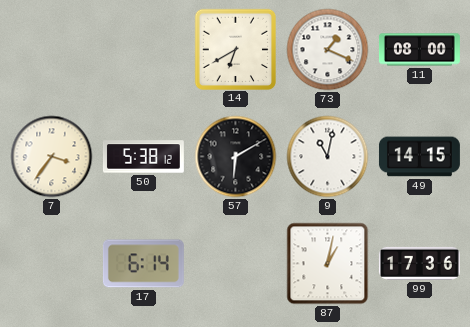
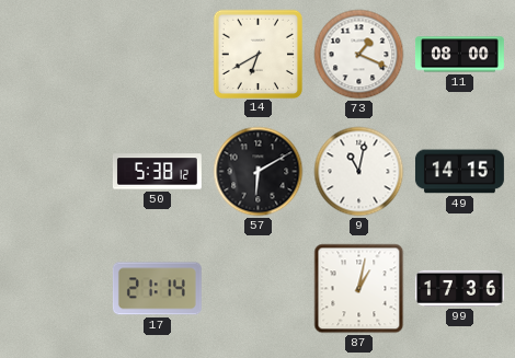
7: 3:36 -> none (52, 157)
17: 6:14 -> 21:14 (157, 289)
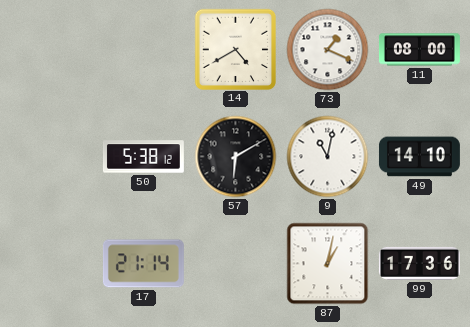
14: 6:40 -> 4:40 (235, 49)
49: 14:15 -> 14:10 (419, 157)
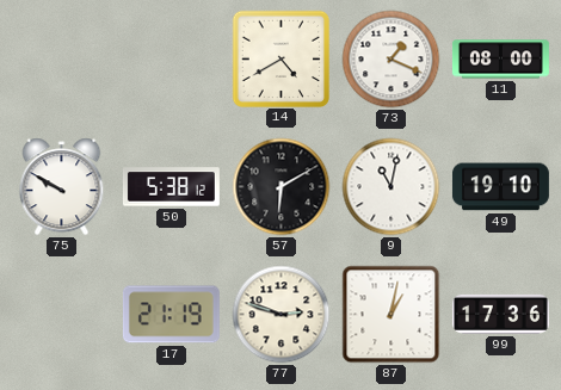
75: none -> 9:50 (62, 187)
49: 14:10 -> 19:10 (500, 187)
17: 21:14 -> 21:19 (171, 315)
77: none -> 2:48 (282, 315)
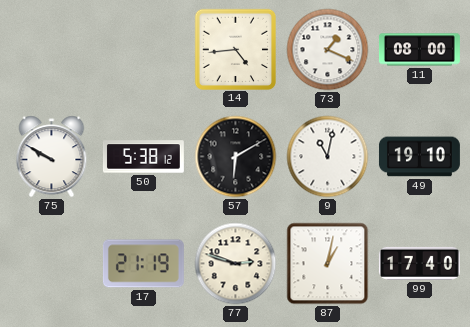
14: 4:40 -> 4:44 (235, 49)
99: 17:36 -> 17:40 (419, 263)
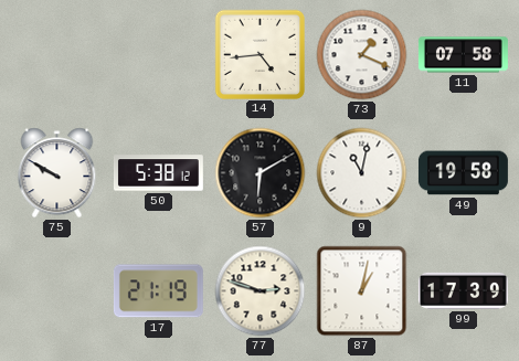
11: 08:00 -> 07:58 (463, 55)
49: 19:10 -> 19:58 (463, 173)
99: 17:40 -> 17:39 (463, 290)
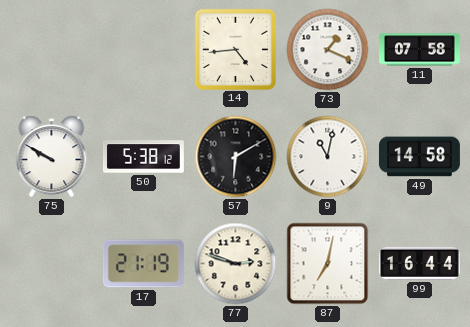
49: 19:58 -> 14:58 (419, 157)
87: 1:02 -> 7:02 (328, 264)
99: 17:39 -> 16:44 (419, 263)
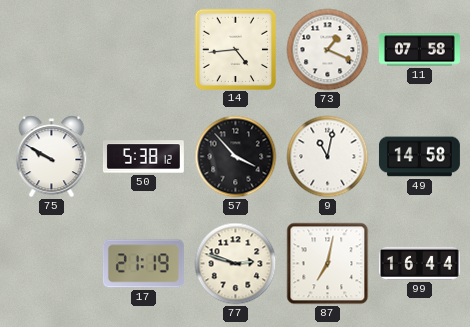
57: 6:10 -> 3:53 (236, 157)
